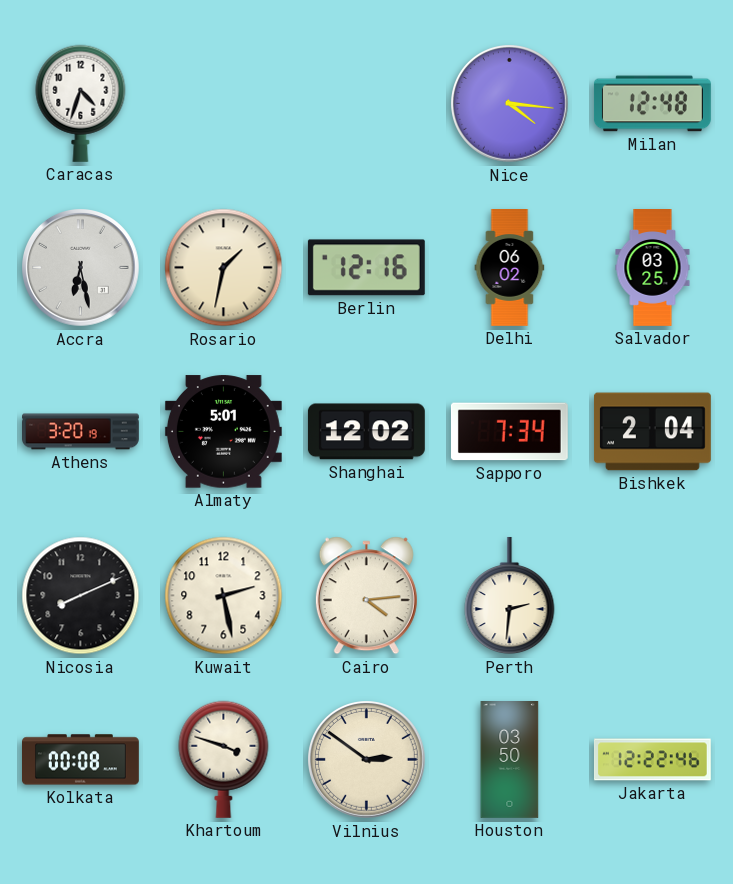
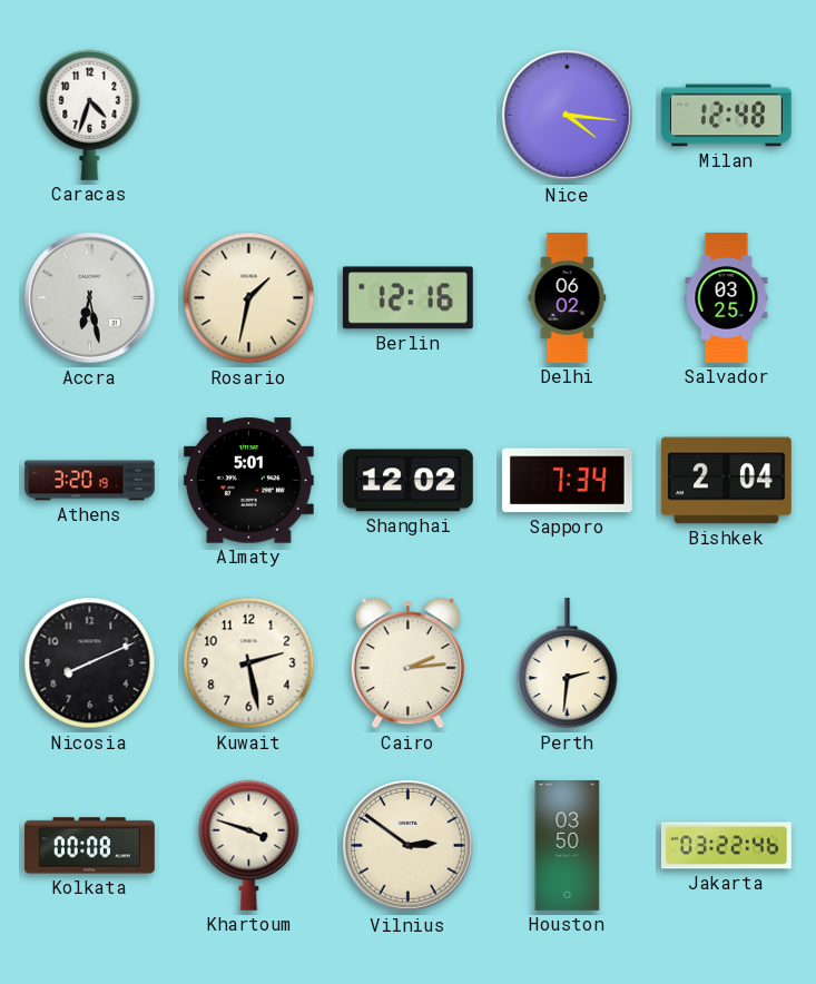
Cairo: 4:14 -> 2:14 (407, 663)
Jakarta: 12:22 -> 03:22 (726, 846)
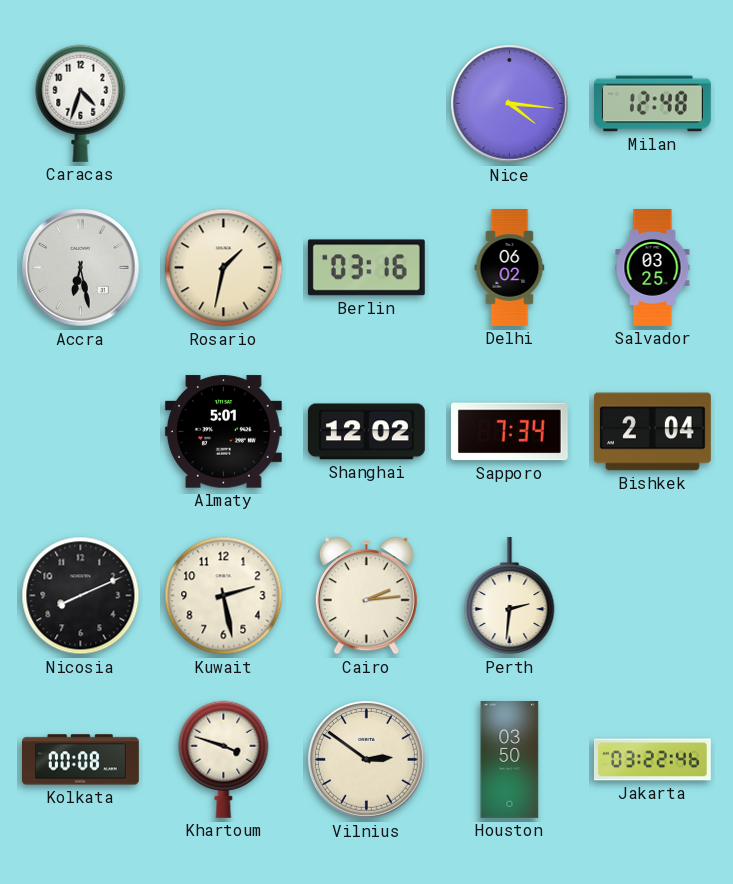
Berlin: 12:16 -> 03:16 (366, 268)
Athens: 3:20 -> none (90, 481)
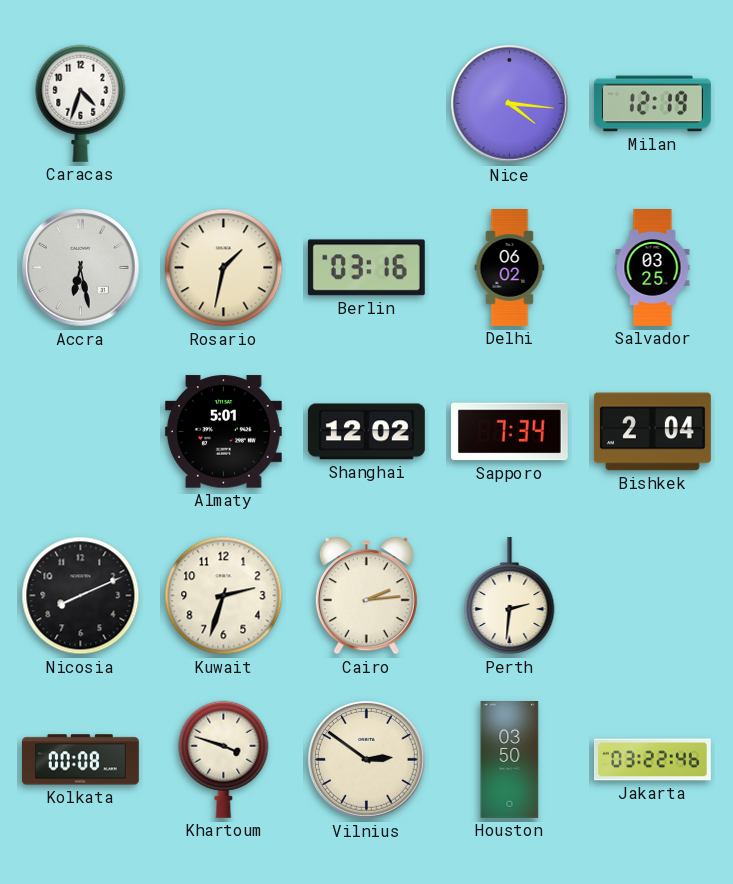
Milan: 12:48 -> 12:19 (652, 104)
Kuwait: 2:28 -> 2:33 (224, 596)
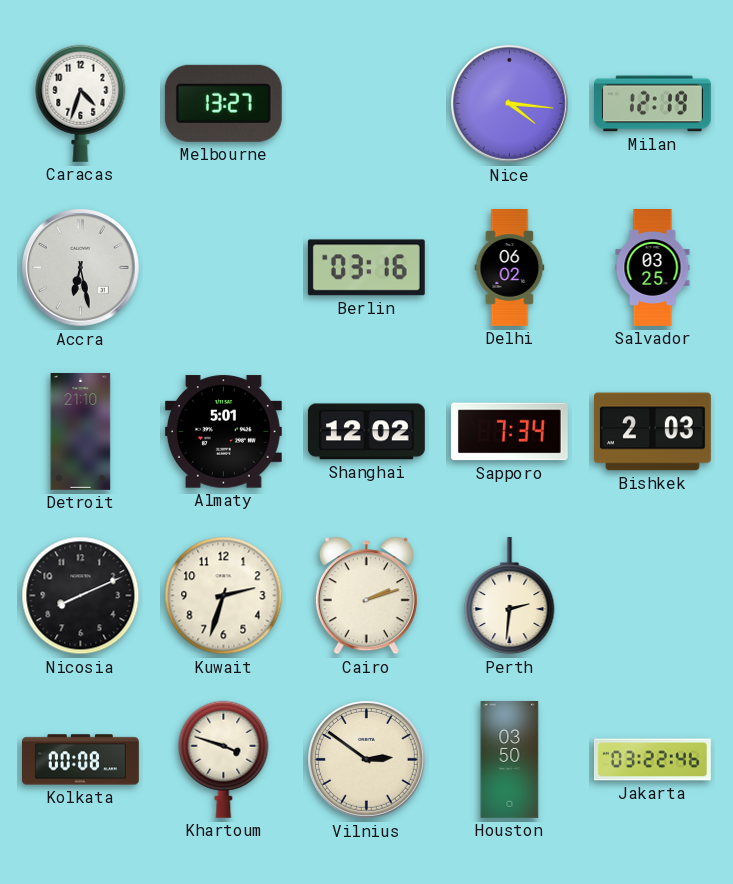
Melbourne: none -> 13:27 (223, 103)
Rosario: 1:32 -> none (224, 268)
Detroit: none -> 21:10 (81, 432)
Bishkek: 2:04 -> 2:03 (652, 432)
Cairo: 2:14 -> 2:12 (366, 596)
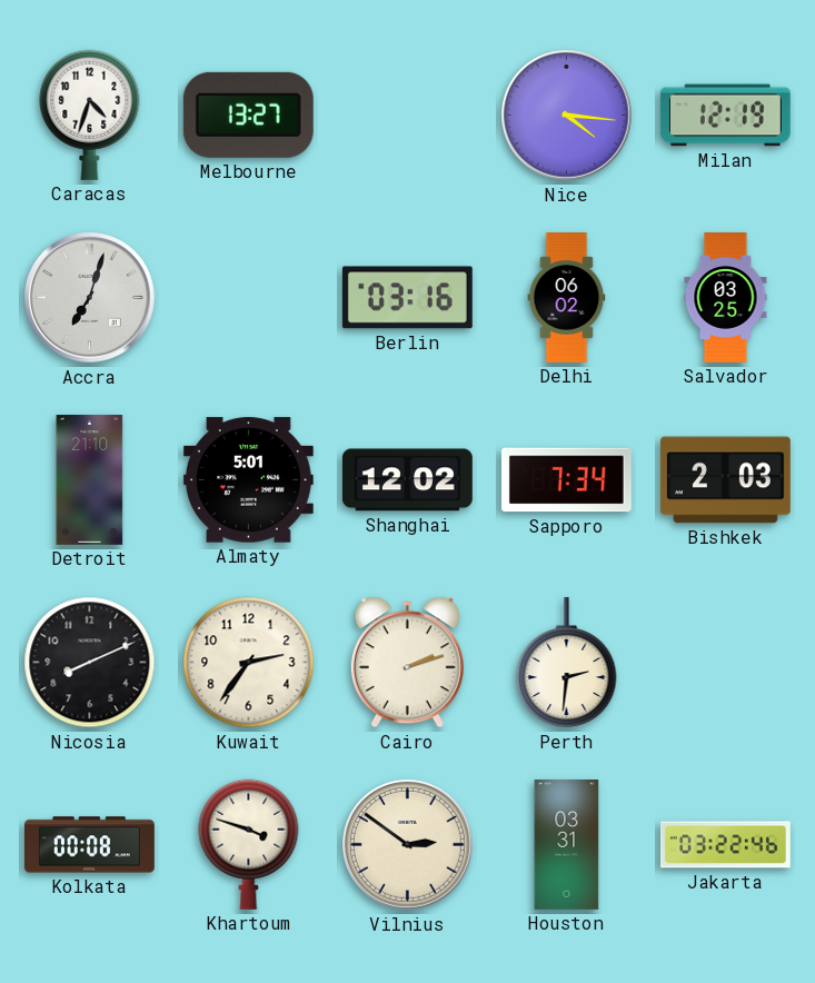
Accra: 6:28 -> 7:03 (90, 298)
Kuwait: 2:33 -> 2:36 (249, 663)
Houston: 03:50 -> 03:31 (567, 845)
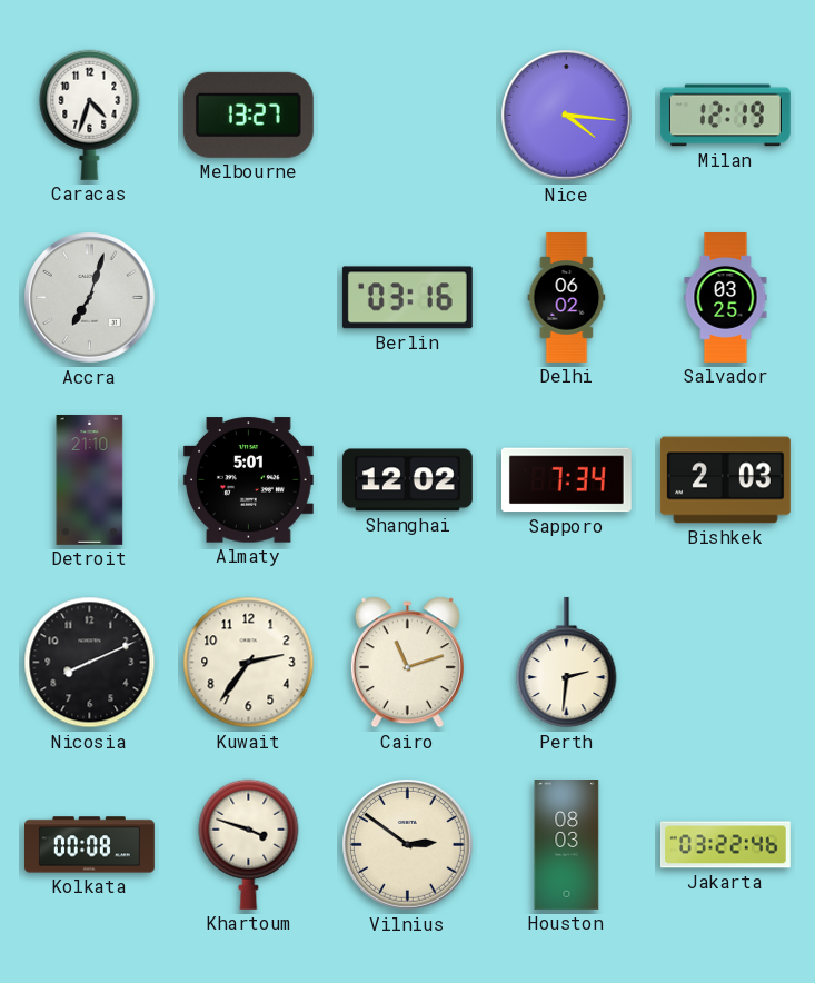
Cairo: 2:12 -> 11:12 (407, 663)
Houston: 03:31 -> 08:03 (567, 845)
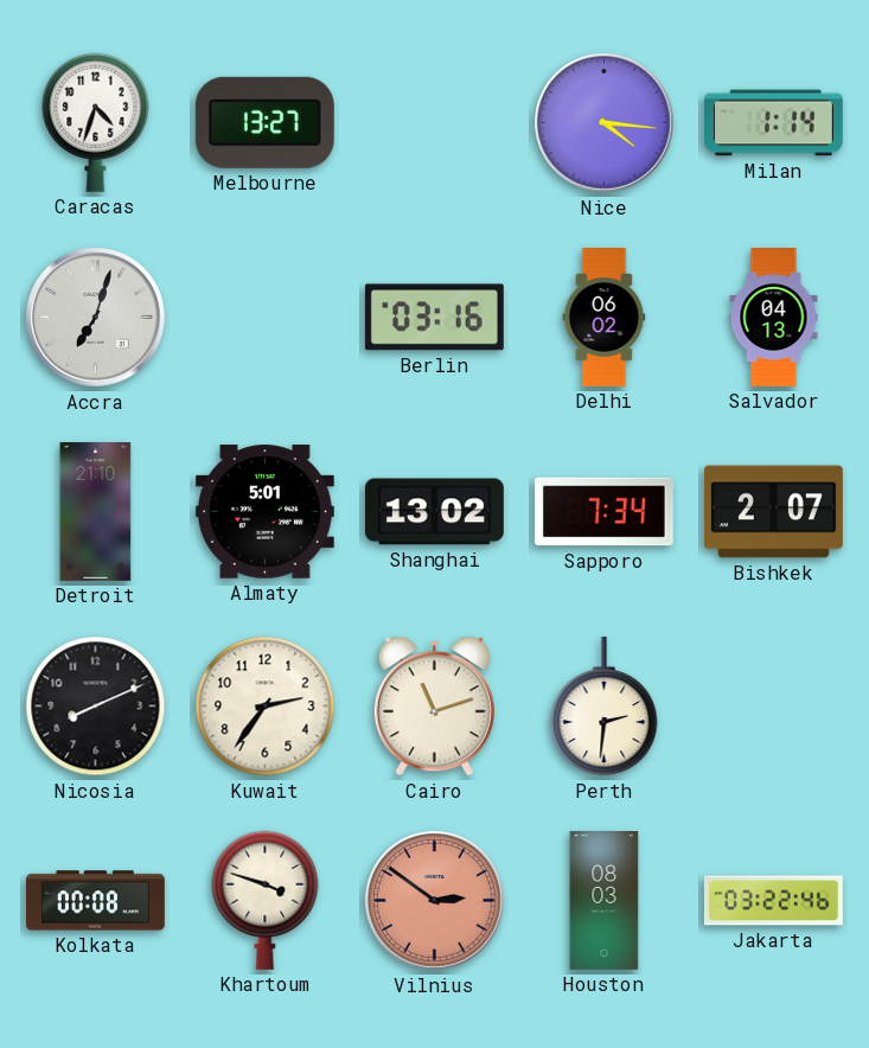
Milan: 12:19 -> 1:14 (773, 123)
Salvador: 03:25 -> 04:13 (774, 318)
Shanghai: 12:02 -> 13:02 (434, 512)
Bishkek: 2:03 -> 2:07 (773, 512)
Vilnius dial: cream -> salmon (435, 901)
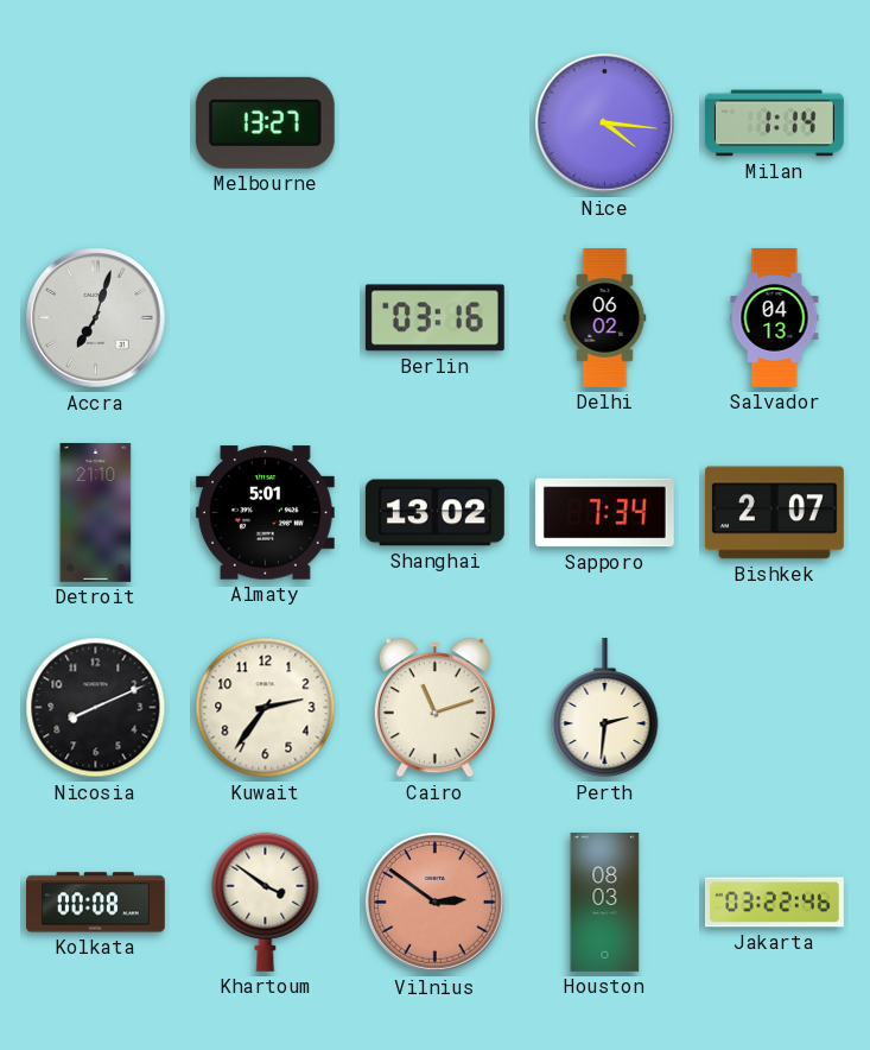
Caracas: 4:33 -> none (96, 122)
Khartoum: 3:48 -> 3:51 (266, 902)
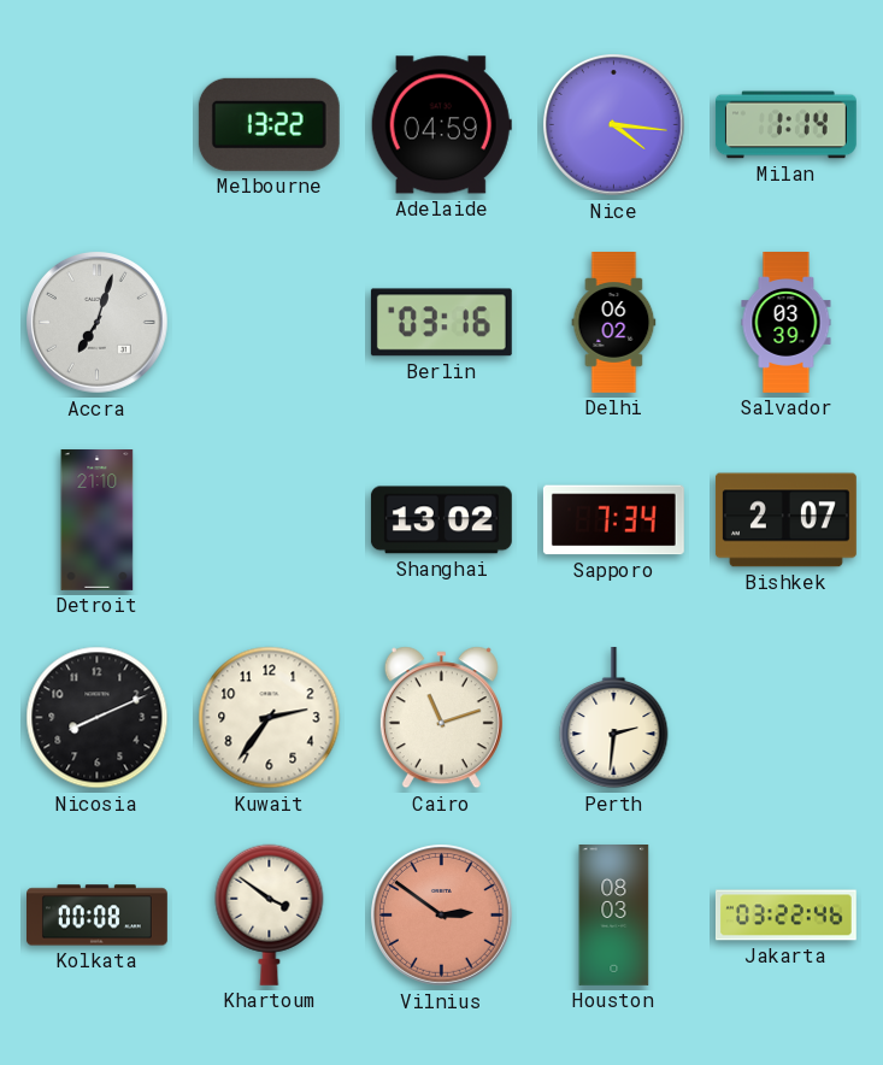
Melbourne: 13:27 -> 13:22 (269, 124)
Adelaide: none -> 04:59 (441, 125)
Salvador: 04:13 -> 03:39 (787, 323)
Almaty: 5:01 -> none (265, 513)
